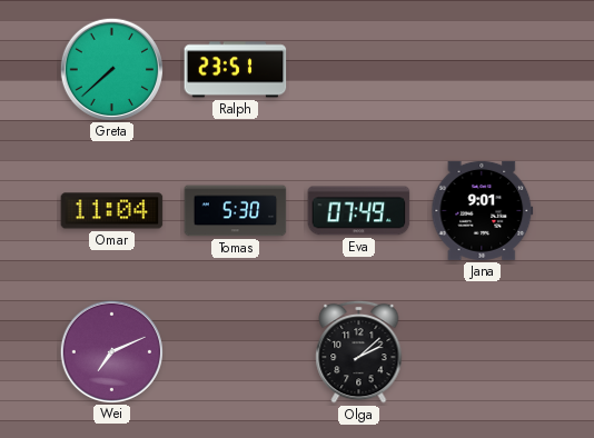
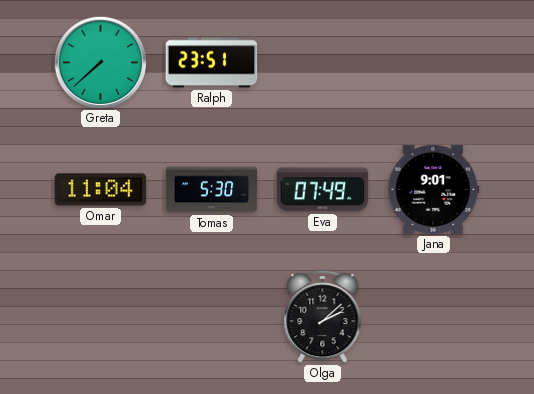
Wei: 7:11 -> none (111, 351)
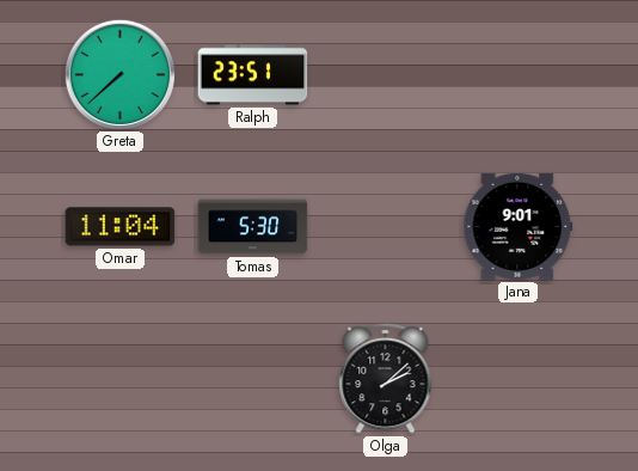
Eva: 07:49 -> none (323, 190)
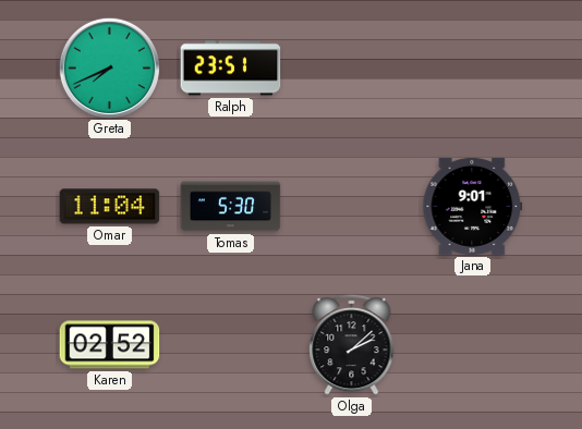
Greta: 7:38 -> 7:41 (109, 68)
Karen: none -> 02:52 (110, 345)
